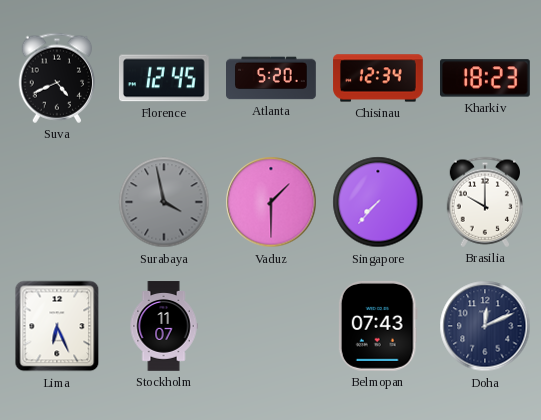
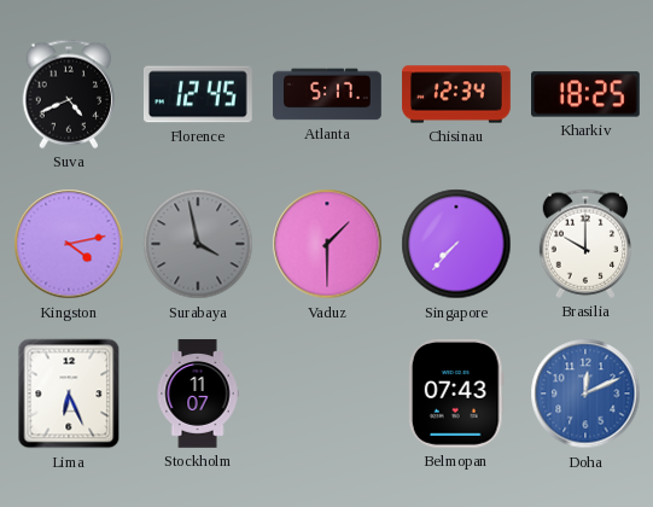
Atlanta: 5:20 -> 5:17 (327, 94)
Kharkiv: 18:23 -> 18:25 (587, 94)
Kingston: none -> 4:13 (69, 244)
Doha dial: navy -> blue (585, 394)
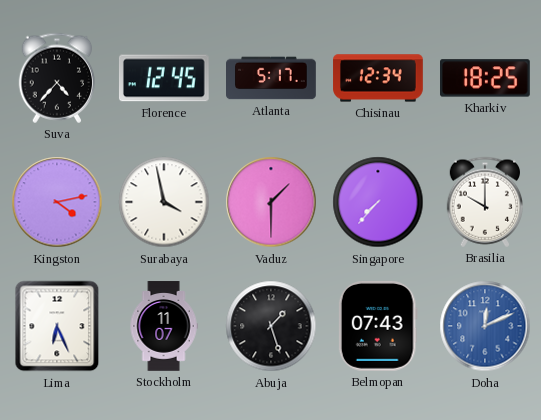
Suva: 4:41 -> 4:37 (56, 78)
Surabaya dial: grey -> white (164, 202)
Abuja: none -> 1:27 (271, 326)
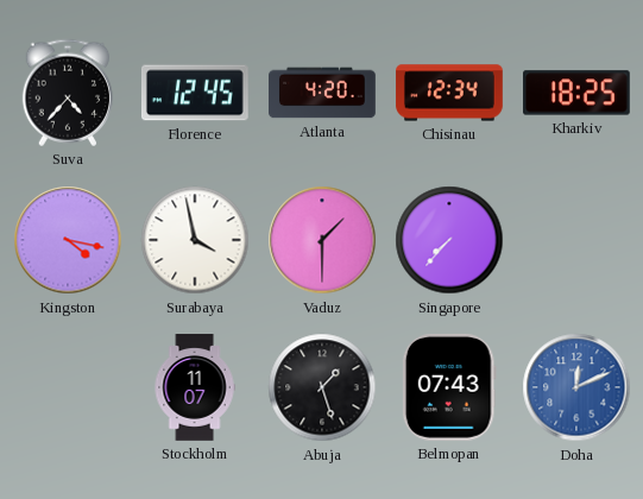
Atlanta: 5:17 -> 4:20 (322, 93)
Kingston: 4:13 -> 4:17 (68, 240)
Brasilia: 10:00 -> none (484, 202)
Lima: 6:26 -> none (57, 326)
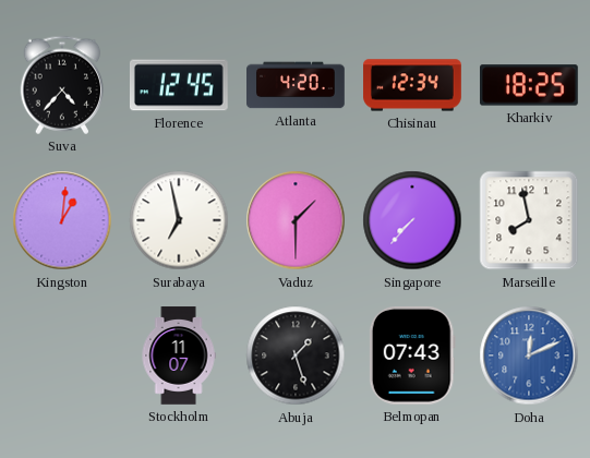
Kingston: 4:17 -> 1:01 (62, 220)
Surabaya: 3:58 -> 6:58 (179, 220)
Marseille: none -> 7:58 (529, 220)
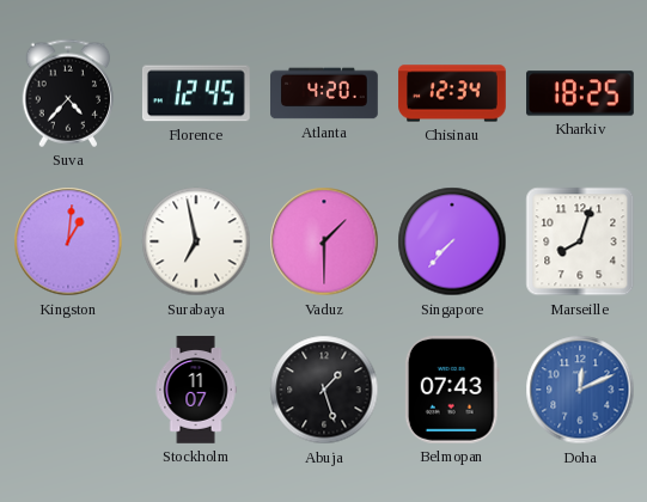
Marseille: 7:58 -> 8:03 (580, 241)
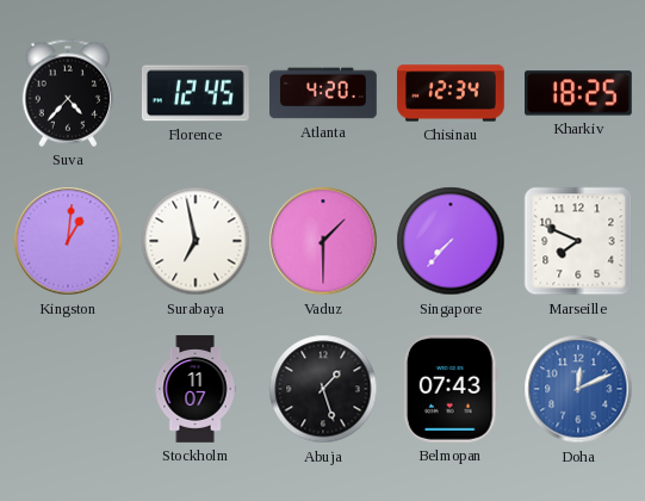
Marseille: 8:03 -> 7:49 (578, 241)
